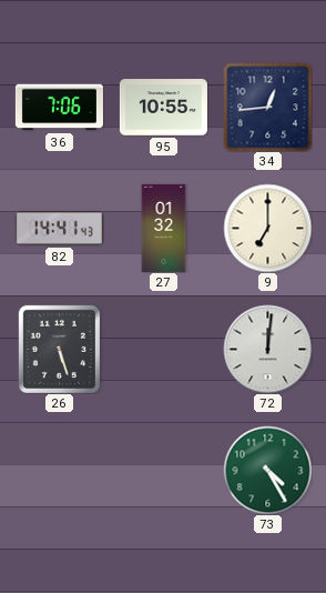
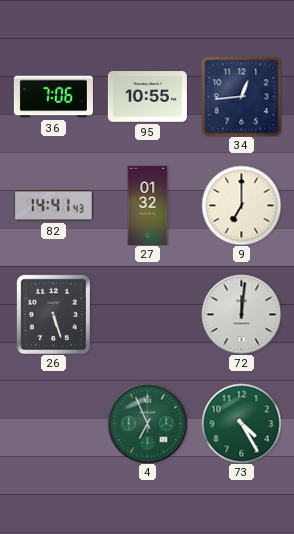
4: none -> 6:56 (147, 423)
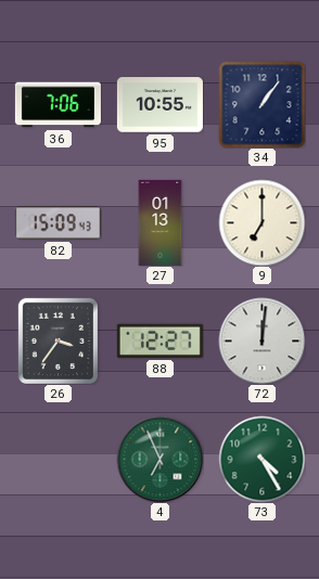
34: 12:44 -> 1:06 (261, 104)
82: 14:41 -> 15:09 (58, 223)
27: 01:32 -> 01:13 (161, 222)
26: 5:27 -> 3:36 (58, 340)
88: none -> 12:27 (159, 340)
